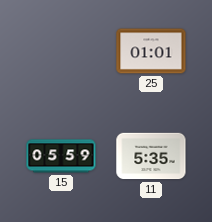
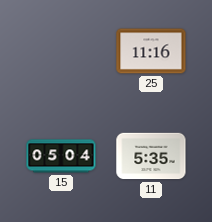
25: 01:01 -> 11:16 (151, 51)
15: 05:59 -> 05:04 (61, 156)
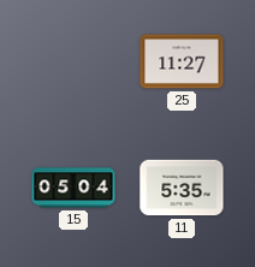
25: 11:16 -> 11:27 (182, 61)
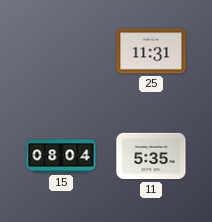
25: 11:27 -> 11:31 (151, 51)
15: 05:04 -> 08:04 (61, 156)
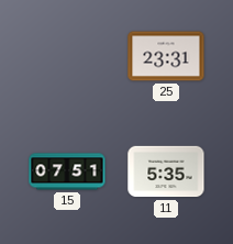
25: 11:31 -> 23:31 (166, 56)
15: 08:04 -> 07:51 (67, 171)
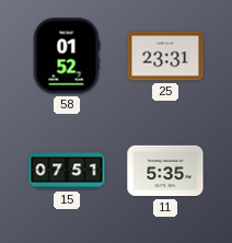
58: none -> 01:52 (67, 56)
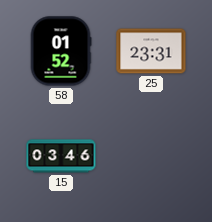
15: 07:51 -> 03:46 (61, 156)
11: 5:35 -> none (165, 171)
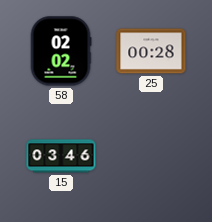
58: 01:52 -> 02:02 (61, 51)
25: 23:31 -> 00:28 (151, 51)
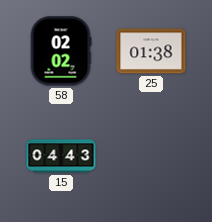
25: 00:28 -> 01:38 (151, 51)
15: 03:46 -> 04:43 (61, 156)
